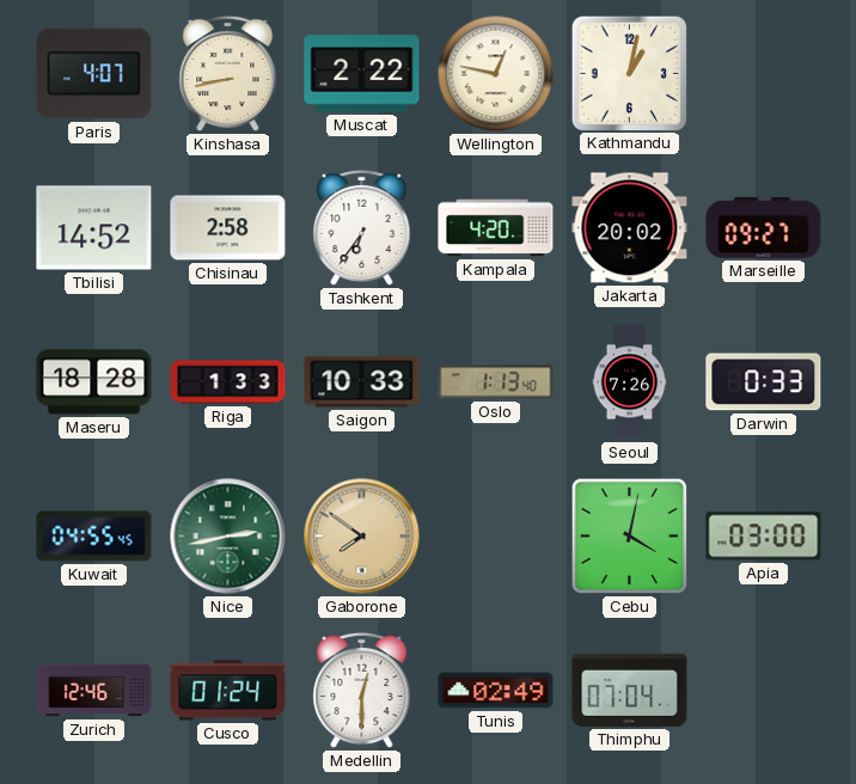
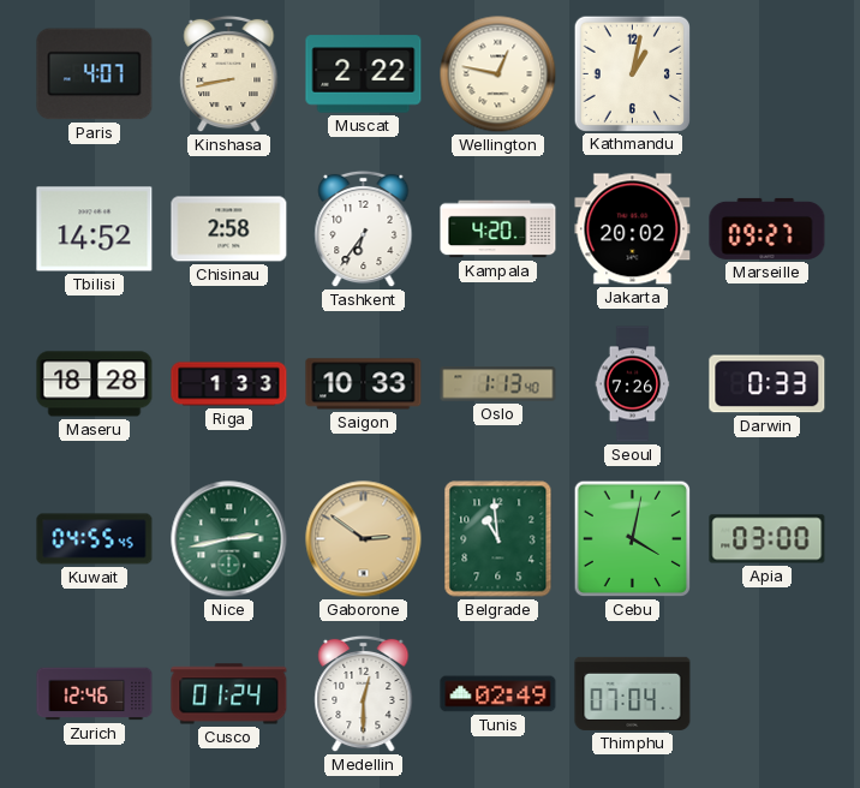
Gaborone: 7:51 -> 2:51 (364, 539)
Belgrade: none -> 10:59 (498, 539)
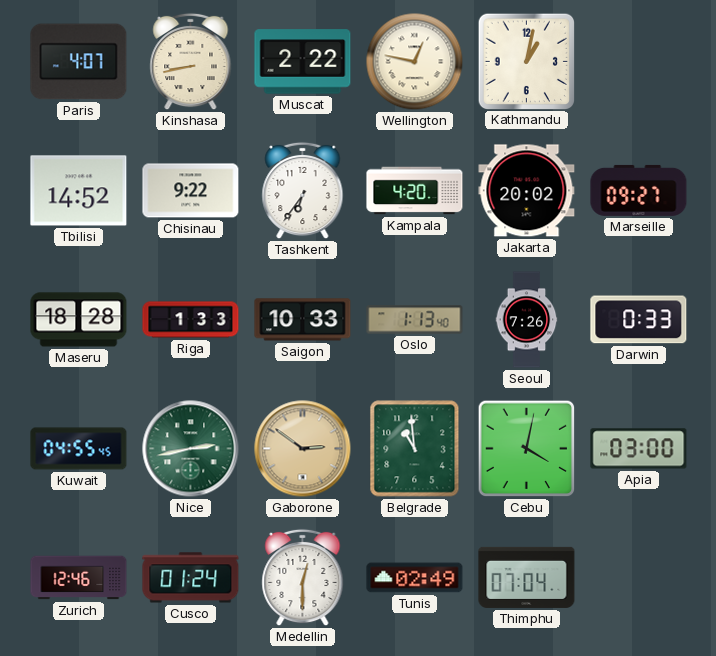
Chisinau: 2:58 -> 9:22 (191, 191)
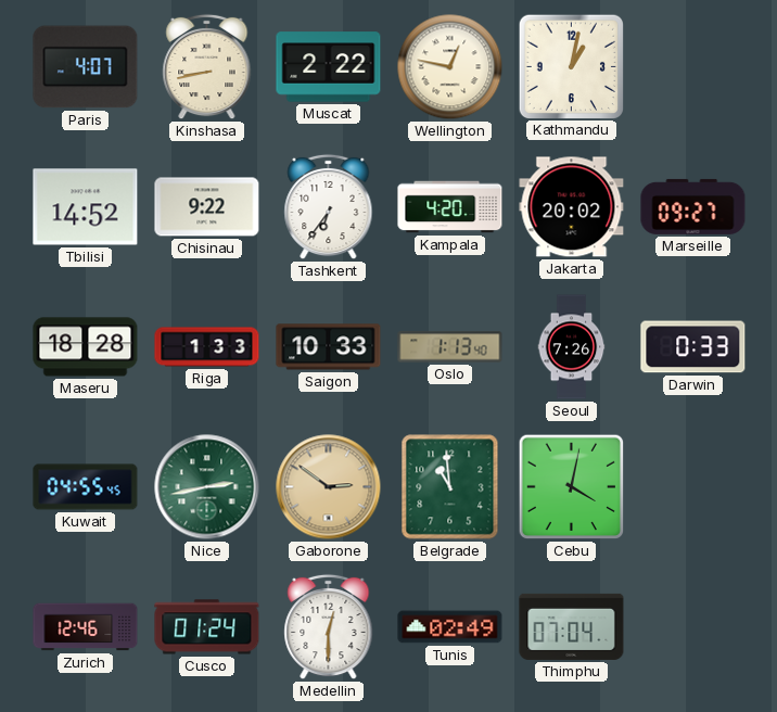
Apia: 03:00 -> none (639, 449)
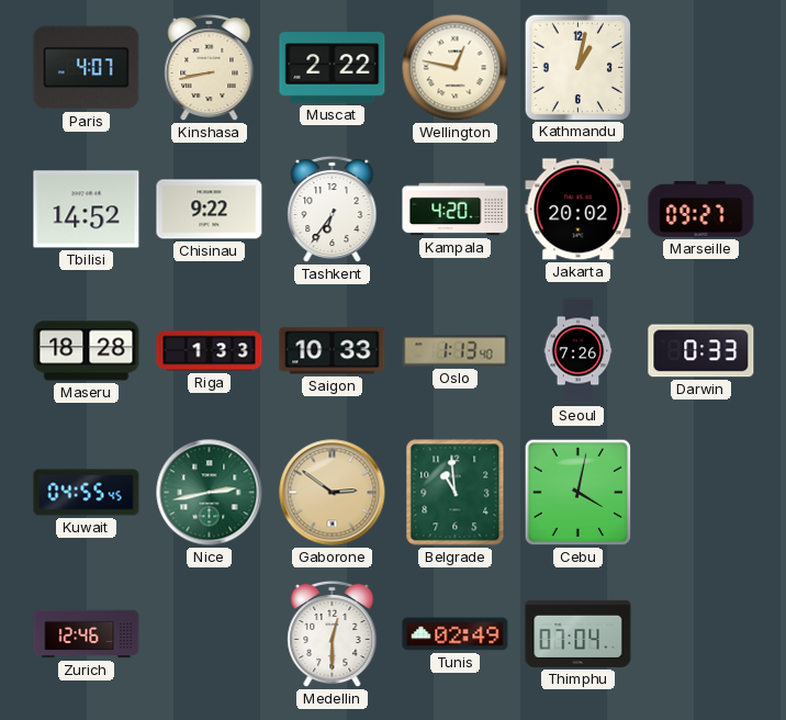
Cusco: 01:24 -> none (207, 627)
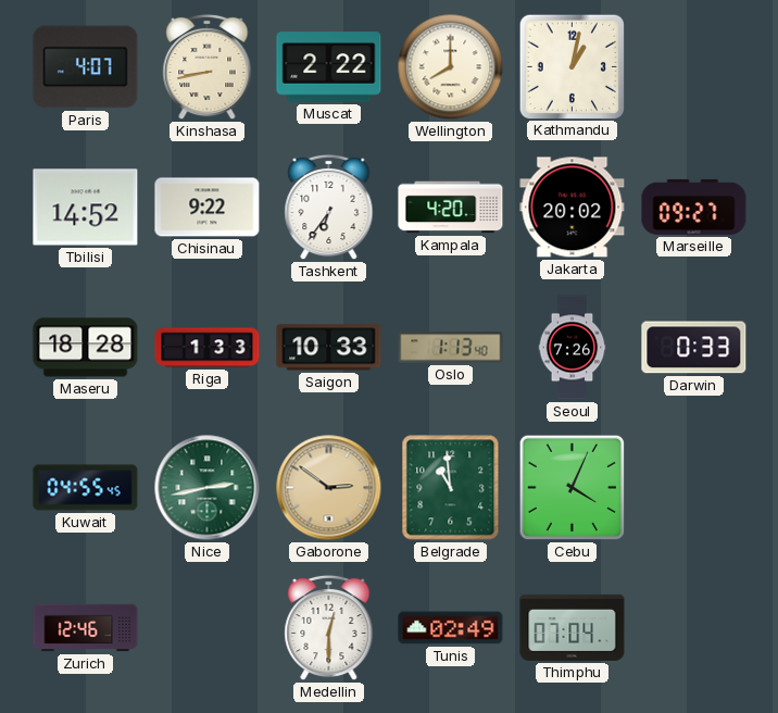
Wellington: 12:47 -> 8:00 (451, 67)
Cebu: 4:02 -> 4:04 (573, 488)
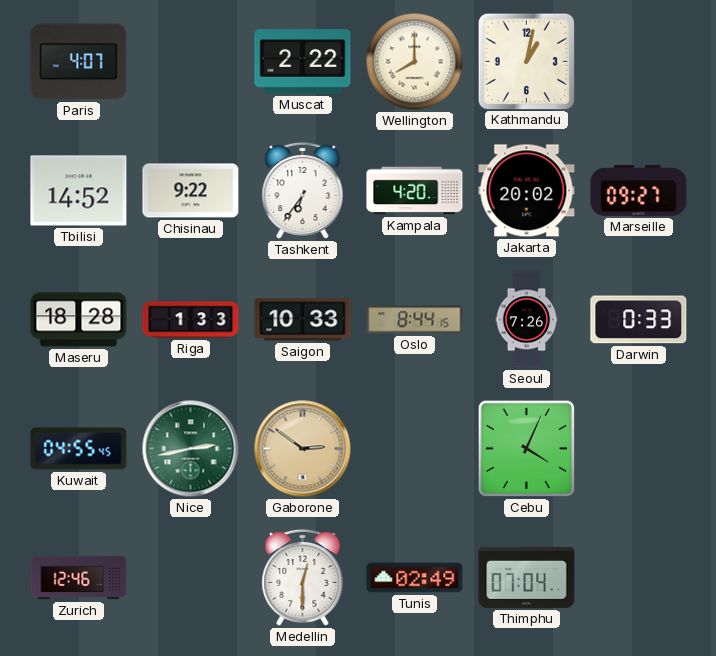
Kinshasa: 8:43 -> none (208, 67)
Oslo: 1:13 -> 8:44 (415, 320)
Belgrade: 10:59 -> none (451, 488)
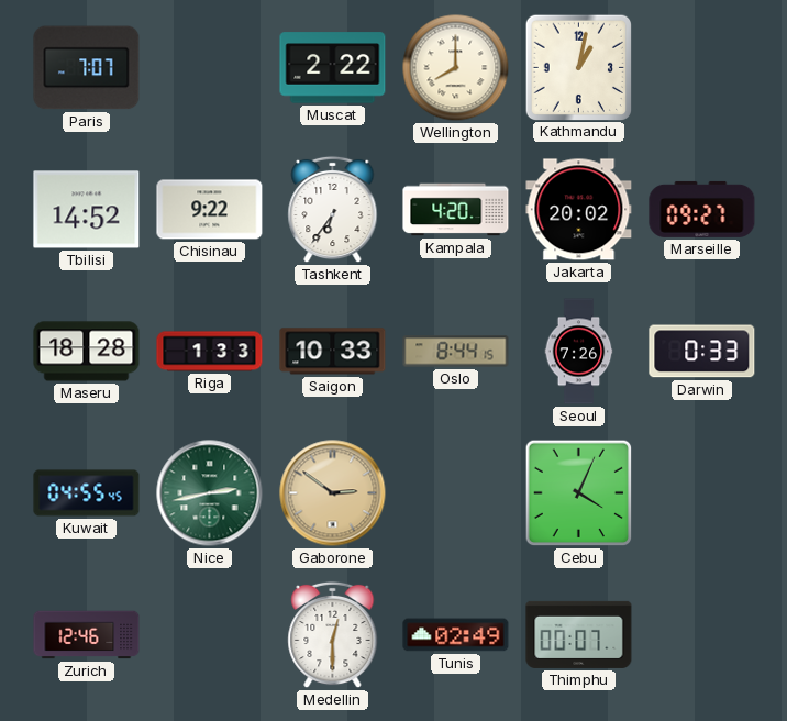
Paris: 4:07 -> 7:07 (87, 68)
Thimphu: 07:04 -> 00:07 (579, 634)
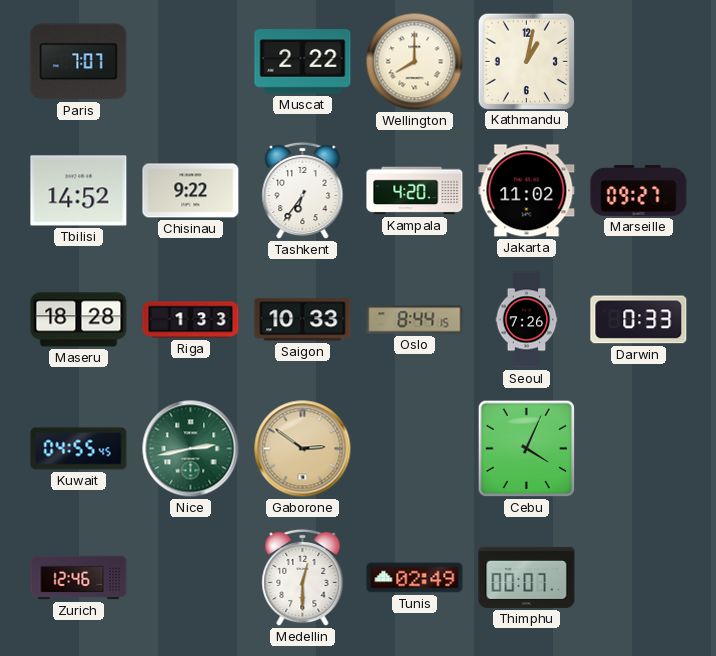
Jakarta: 20:02 -> 11:02 (527, 191)
